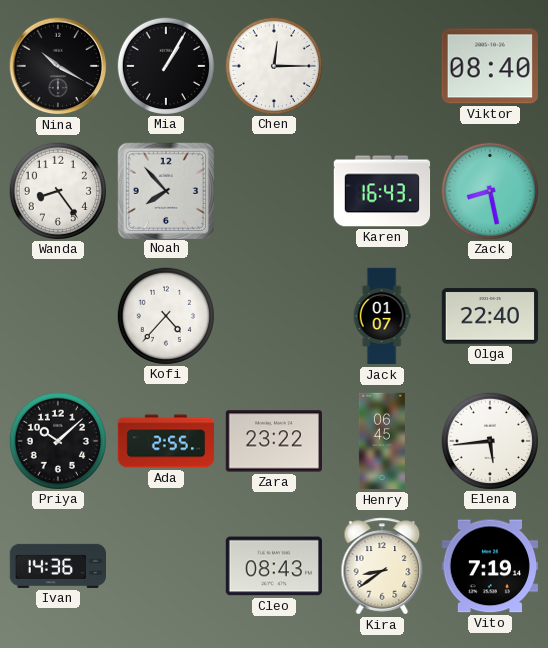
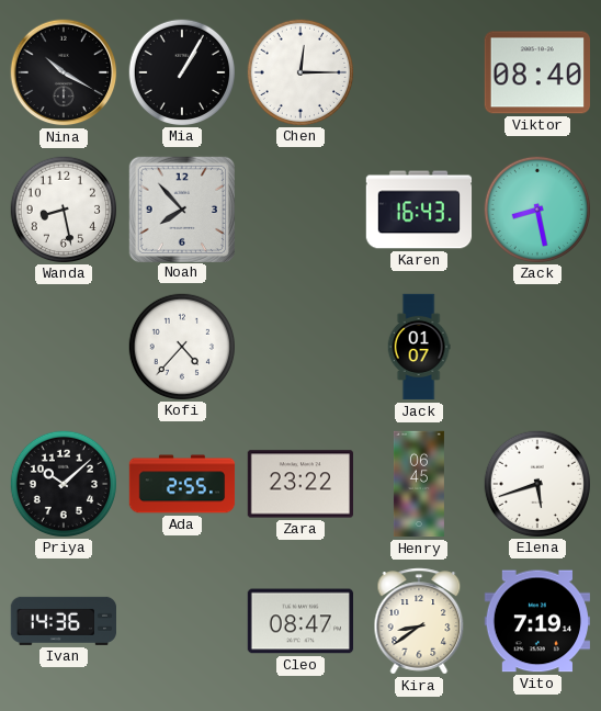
Wanda: 8:24 -> 8:28 (63, 208)
Olga: 22:40 -> none (489, 316)
Elena: 5:44 -> 5:42 (536, 483)
Cleo: 08:43 -> 08:47 (299, 621)
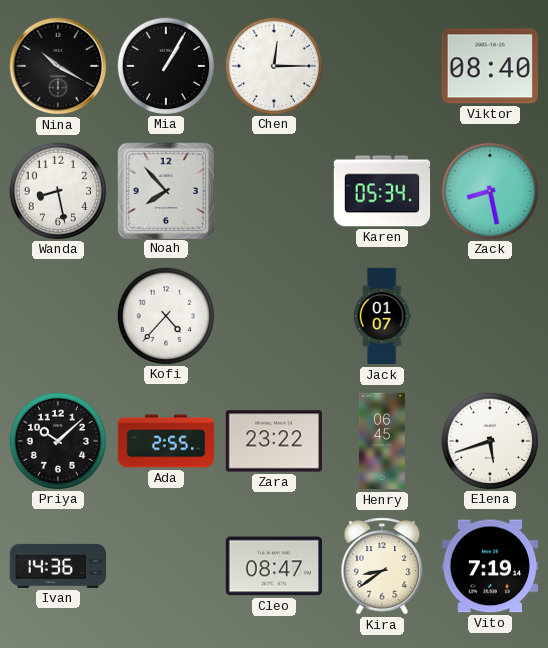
Karen: 16:43 -> 05:34 (382, 191)
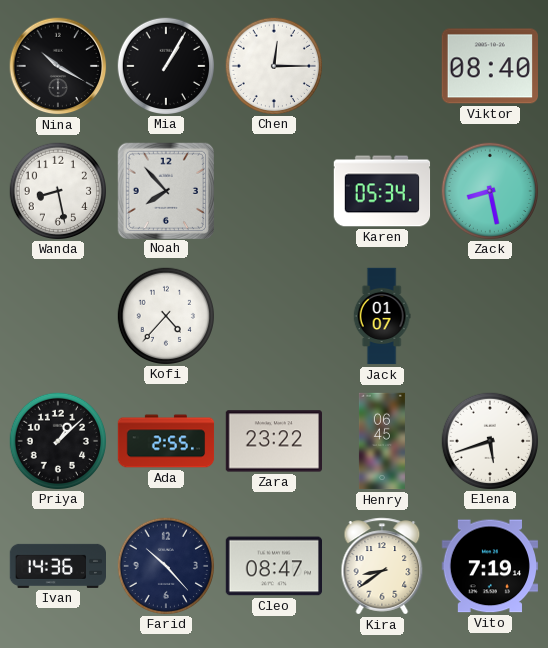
Priya: 10:08 -> 1:08 (57, 440)
Farid: none -> 10:23 (165, 565)
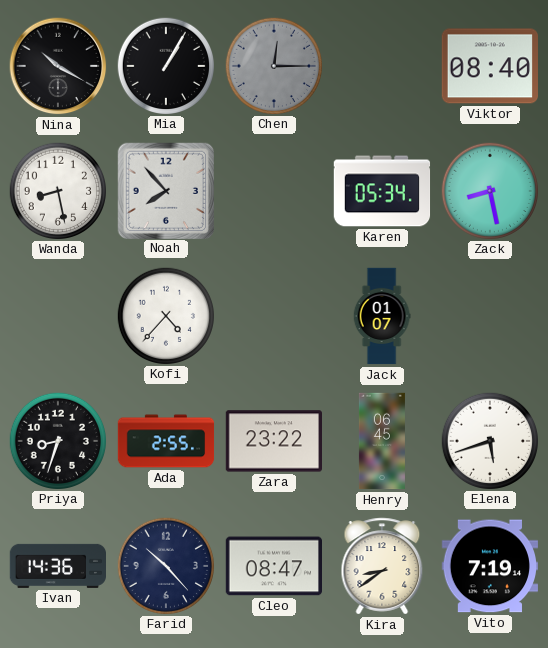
Chen dial: white -> grey (273, 65)
Priya: 1:08 -> 8:33 (57, 440)
